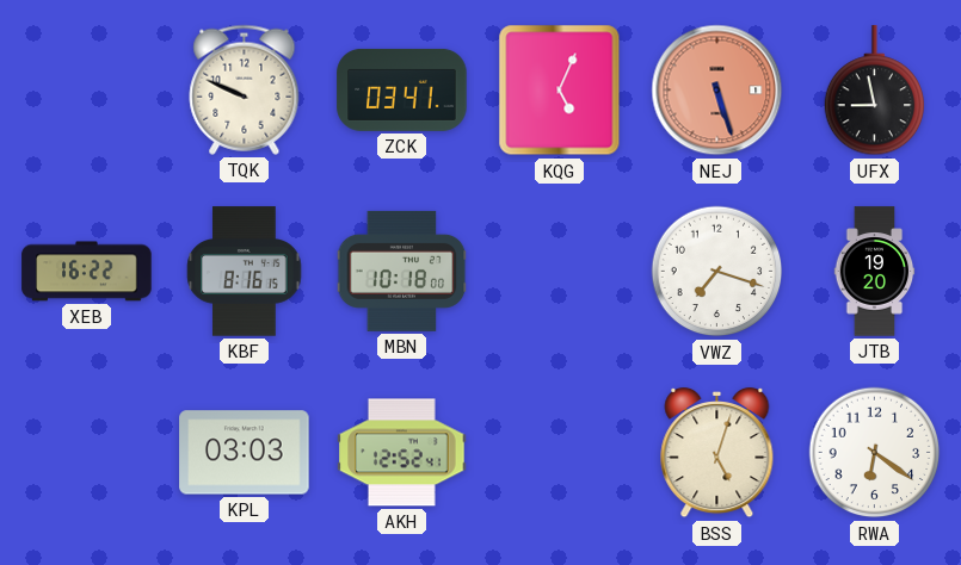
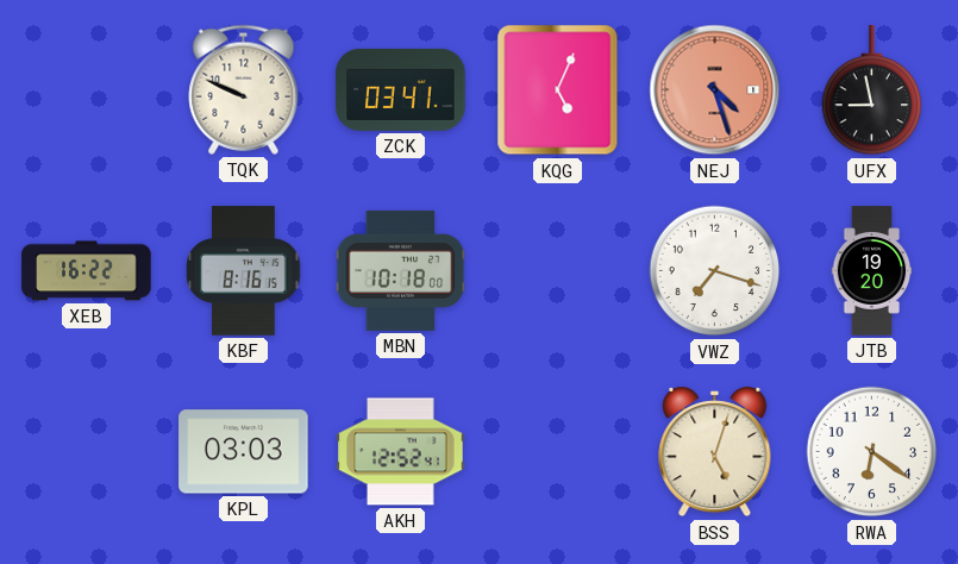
NEJ: 5:27 -> 4:27 (715, 90)
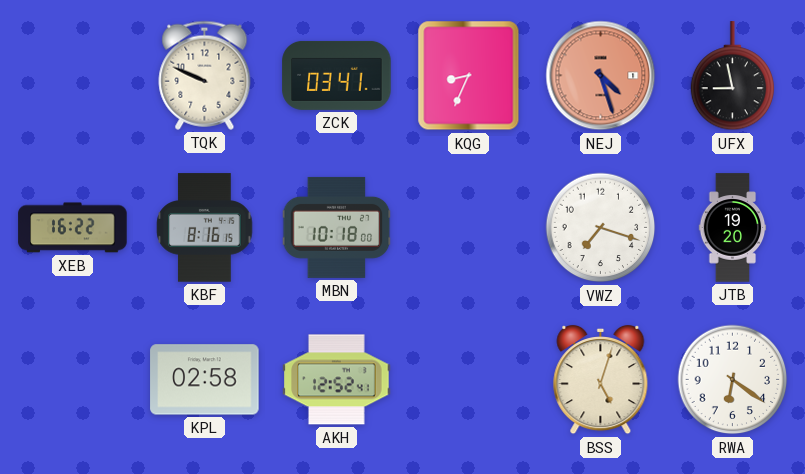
KQG: 5:04 -> 8:34 (469, 76)
KPL: 03:03 -> 02:58 (205, 380)
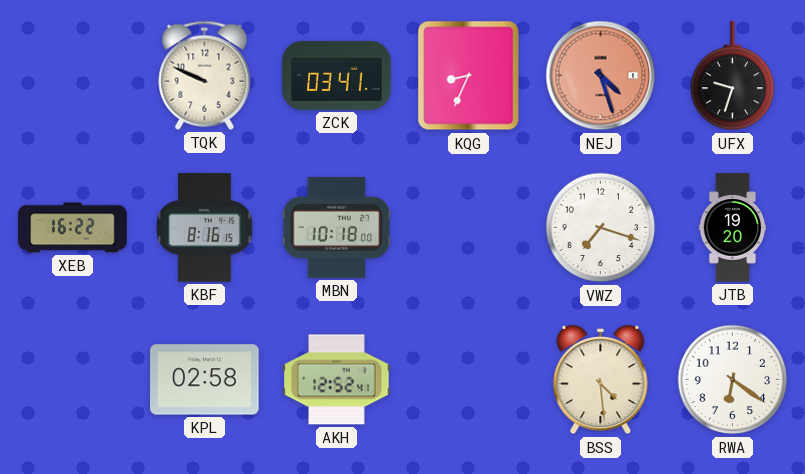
UFX: 8:58 -> 9:33 (733, 76)
BSS: 5:03 -> 4:29 (601, 380)
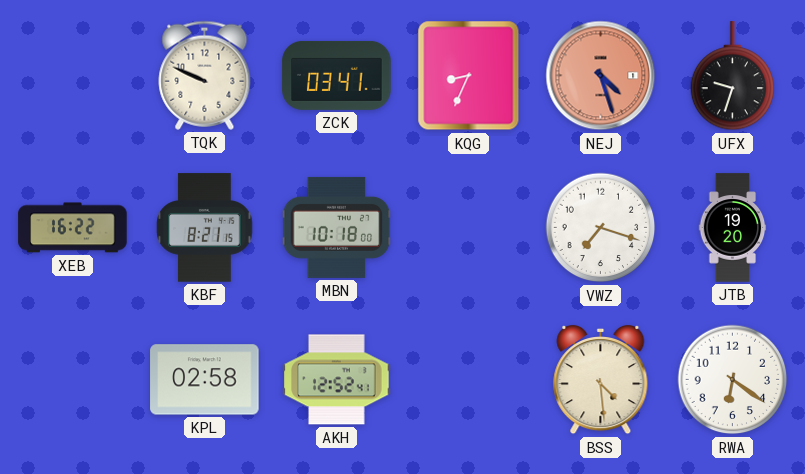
KBF: 8:16 -> 8:21 (205, 228)
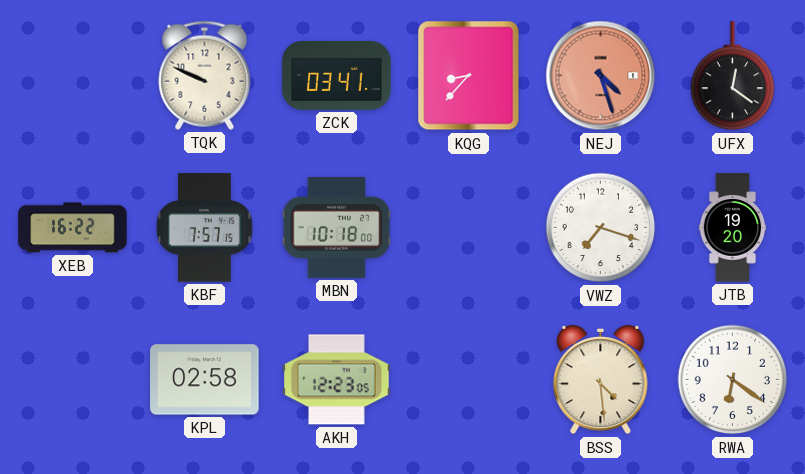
KQG: 8:34 -> 8:37 (469, 76)
UFX: 9:33 -> 12:21 (733, 76)
KBF: 8:21 -> 7:57 (205, 228)
AKH: 12:52 -> 12:23 (337, 380)
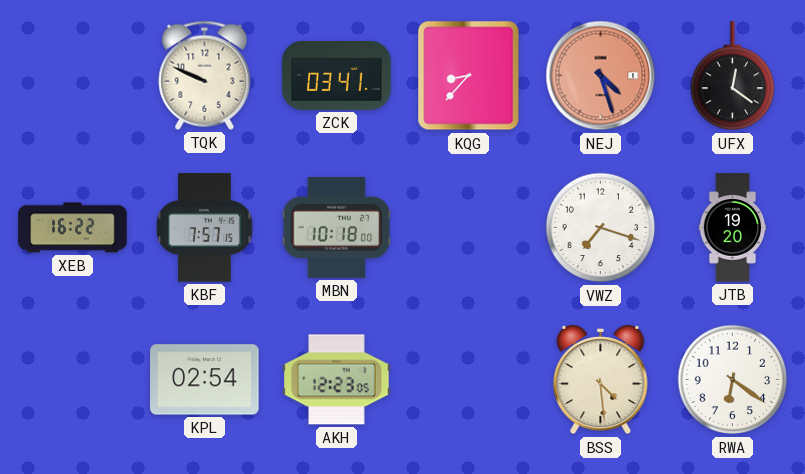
KPL: 02:58 -> 02:54 (205, 380)
